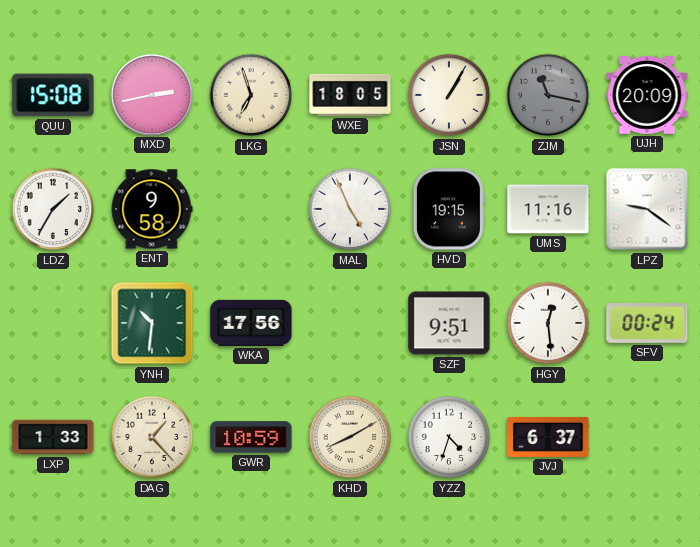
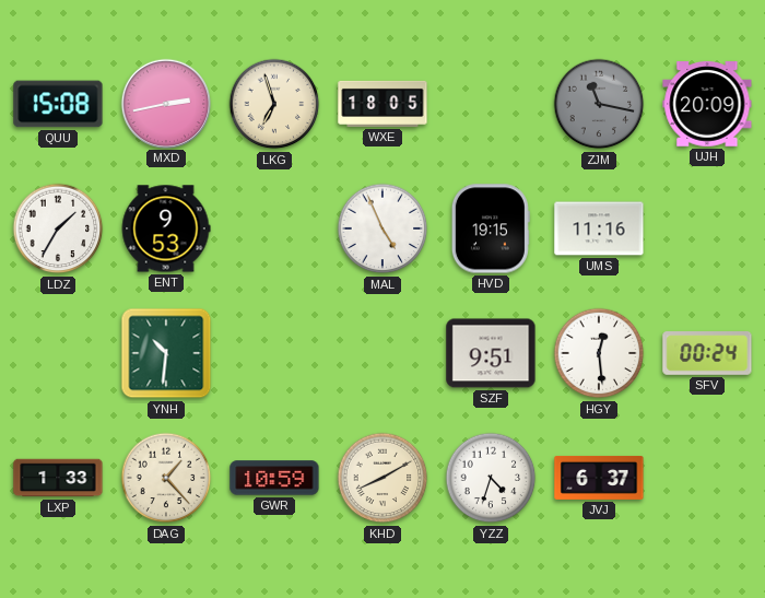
JSN: 1:05 -> none (449, 95)
ENT: 9:58 -> 9:53 (166, 228)
LPZ: 9:21 -> none (647, 209)
WKA: 17:56 -> none (251, 323)
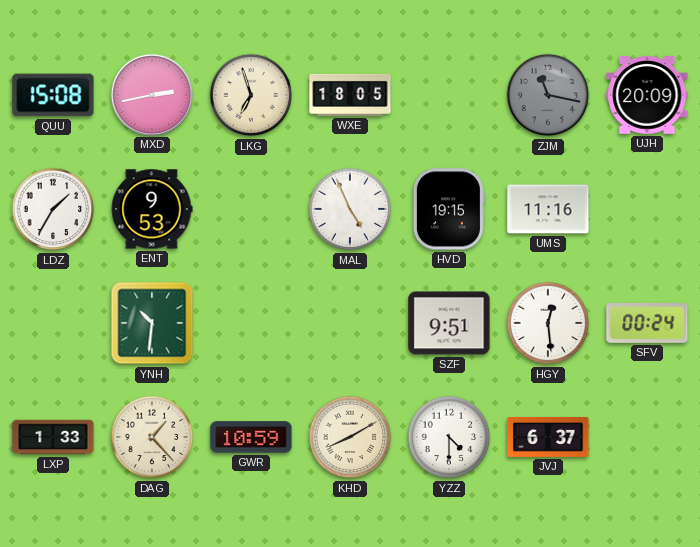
YZZ: 4:33 -> 4:30 (449, 437)
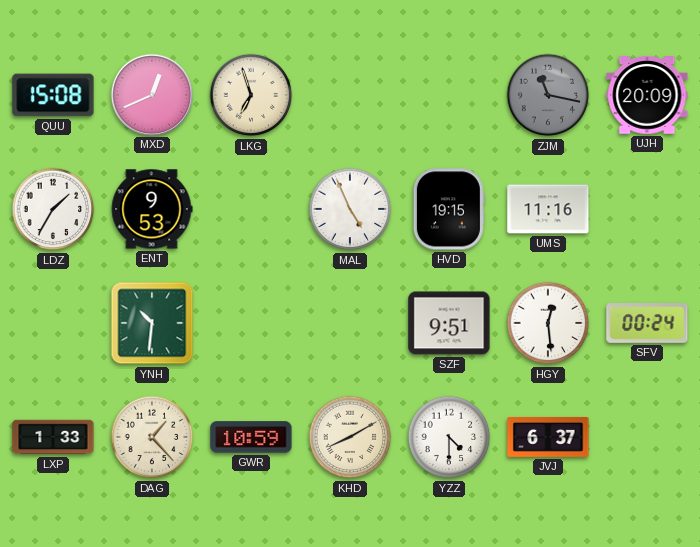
MXD: 2:43 -> 12:41 (151, 94)
WXE: 18:05 -> none (350, 95)
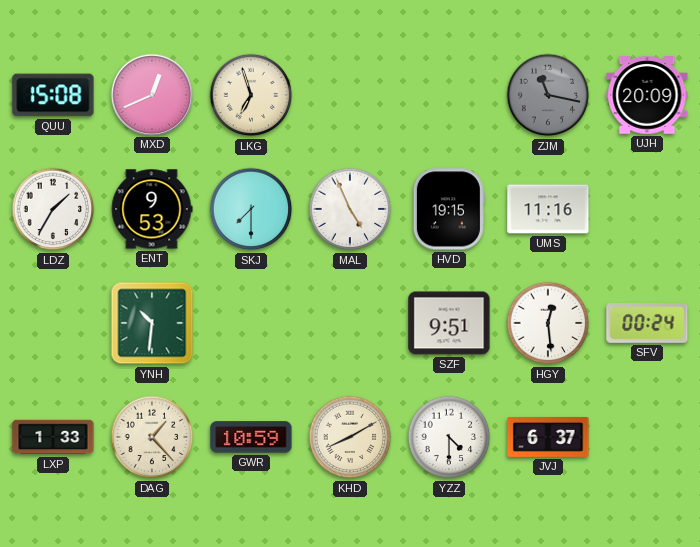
SKJ: none -> 7:30 (251, 209)
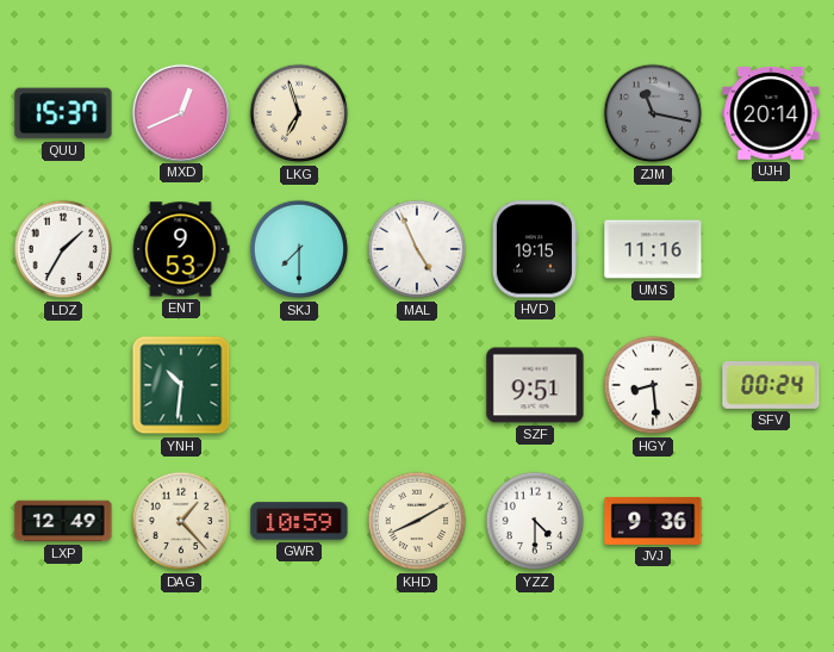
QUU: 15:08 -> 15:37 (63, 113)
UJH: 20:09 -> 20:14 (771, 113)
HGY: 12:29 -> 8:29 (653, 385)
LXP: 1:33 -> 12:49 (63, 521)
JVJ: 6:37 -> 9:36 (653, 521)
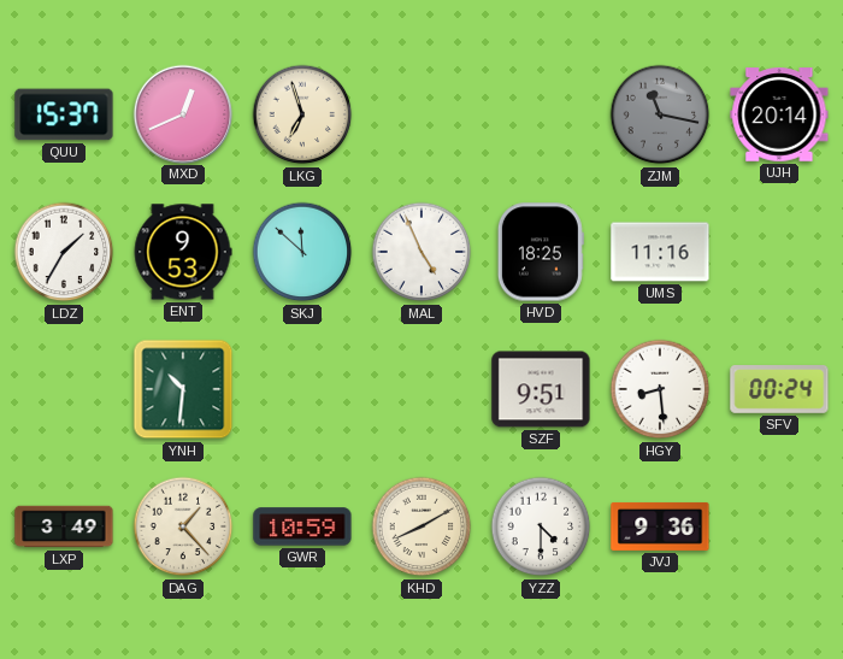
SKJ: 7:30 -> 11:52 (302, 252)
HVD: 19:15 -> 18:25 (541, 252)
LXP: 12:49 -> 3:49 (64, 526)
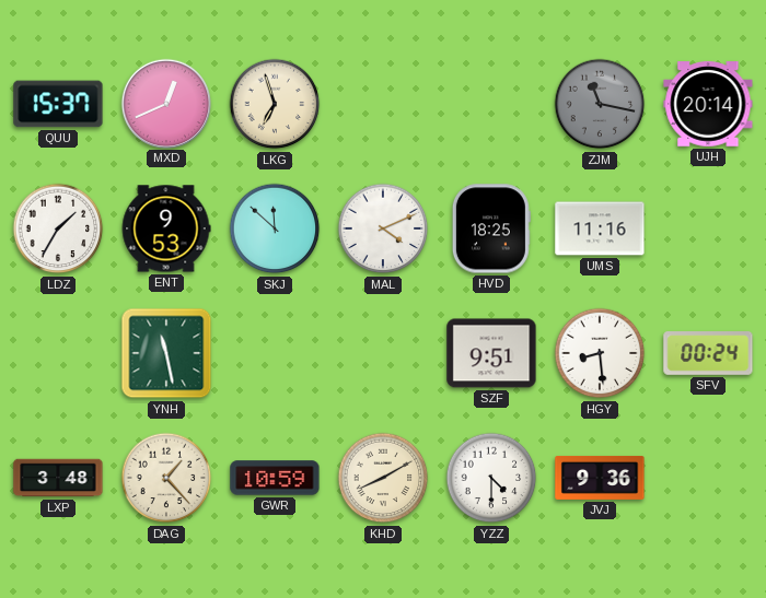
MAL: 4:56 -> 4:11 (383, 228)
YNH: 10:31 -> 11:28 (166, 353)
LXP: 3:49 -> 3:48 (58, 478)
